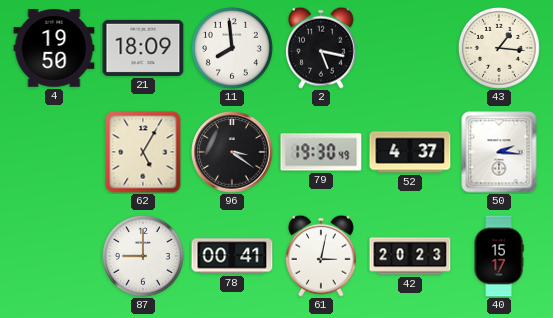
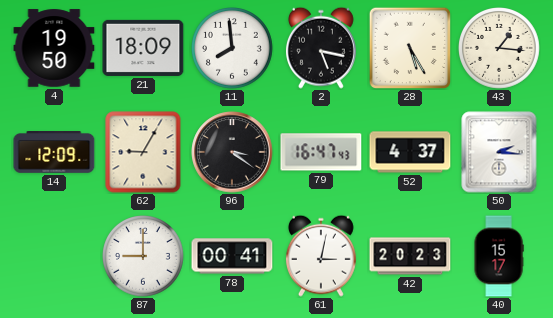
28: none -> 5:25 (409, 47)
14: none -> 12:09 (54, 153)
62: 5:05 -> 9:05 (143, 152)
79: 19:30 -> 16:47 (321, 152)
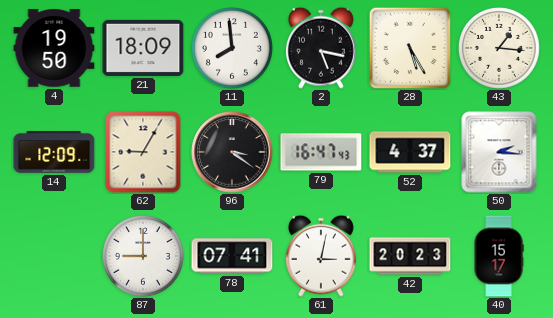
78: 00:41 -> 07:41 (232, 256)
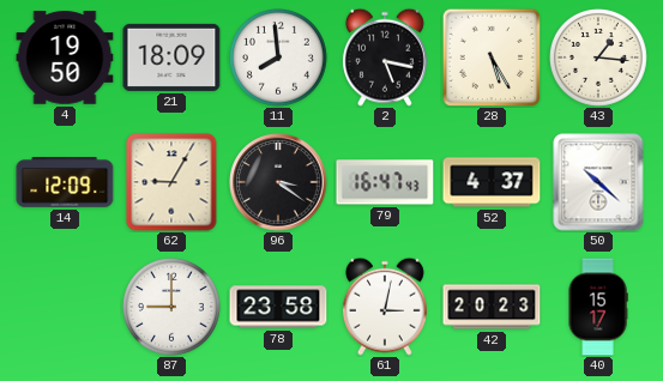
50: 2:16 -> 10:22 (598, 182)
78: 07:41 -> 23:58 (278, 307)
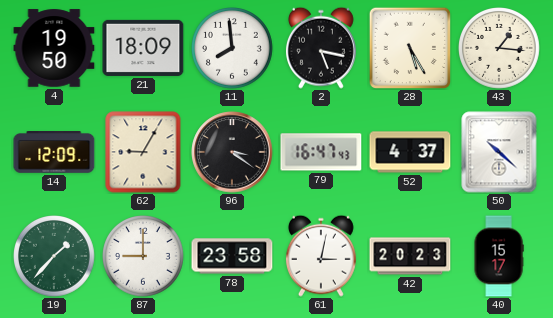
19: none -> 1:37 (55, 257)
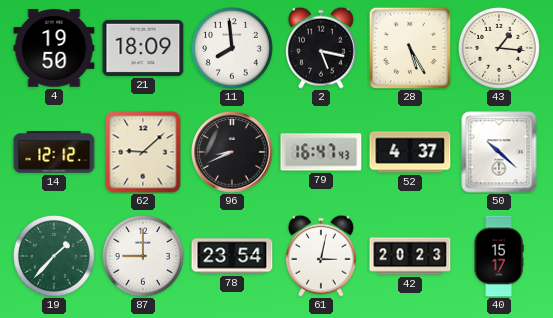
14: 12:09 -> 12:12 (54, 153)
62: 9:05 -> 9:08 (143, 152)
96: 3:21 -> 8:41 (232, 152)
78: 23:58 -> 23:54 (232, 256)
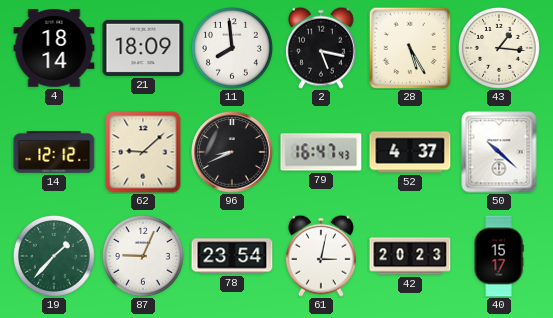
4: 19:50 -> 18:14 (54, 48)
87: 9:00 -> 9:04 (144, 257)
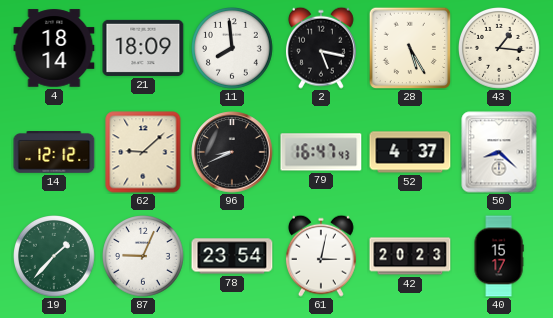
50: 10:22 -> 8:22 (499, 152)
